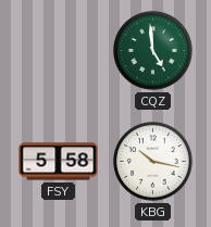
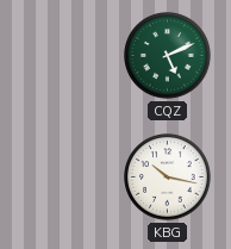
CQZ: 4:59 -> 5:11 (168, 56)
FSY: 5:58 -> none (59, 162)
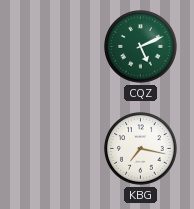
KBG: 10:17 -> 7:17 (141, 149)
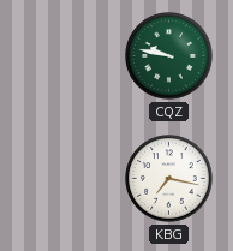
CQZ: 5:11 -> 9:47 (169, 56)
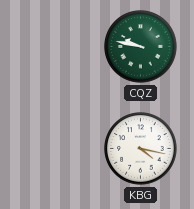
KBG: 7:17 -> 4:17 (141, 149)
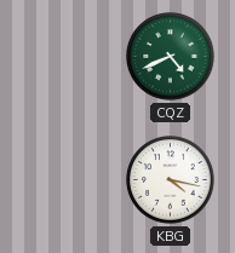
CQZ: 9:47 -> 4:41 (171, 57)
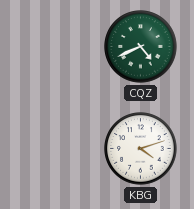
KBG: 4:17 -> 4:12 (141, 149)
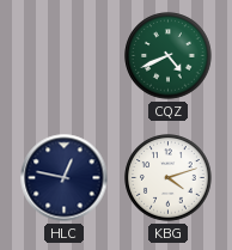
HLC: none -> 12:47 (65, 178)
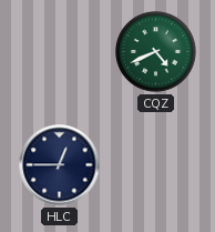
HLC: 12:47 -> 12:45 (60, 165)
KBG: 4:12 -> none (169, 178)
